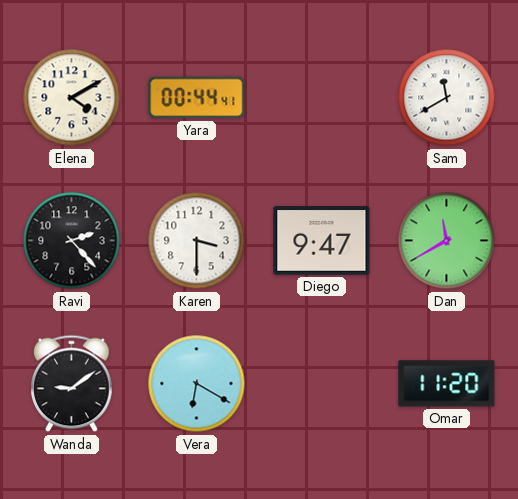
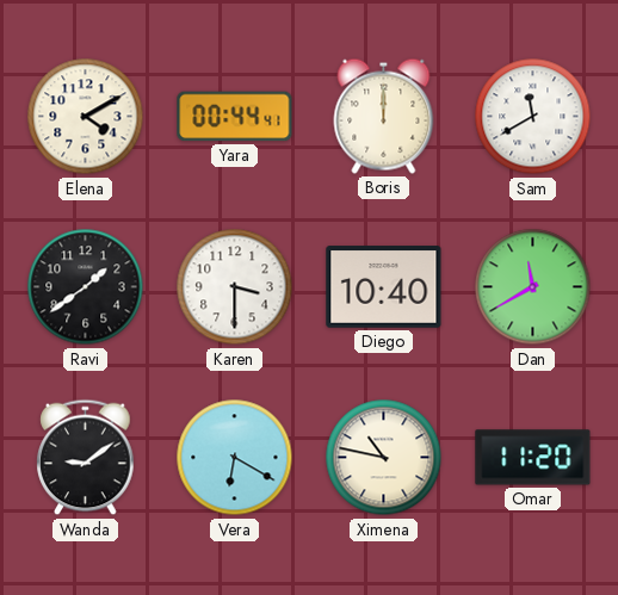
Boris: none -> 12:00 (384, 116)
Ravi: 2:23 -> 1:39 (86, 287)
Diego: 9:47 -> 10:40 (384, 287)
Ximena: none -> 10:47 (384, 458)
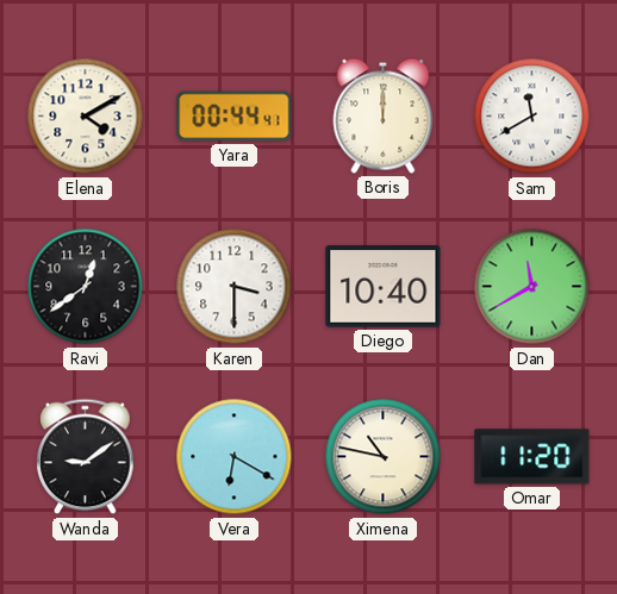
Ravi: 1:39 -> 12:39 (86, 287)
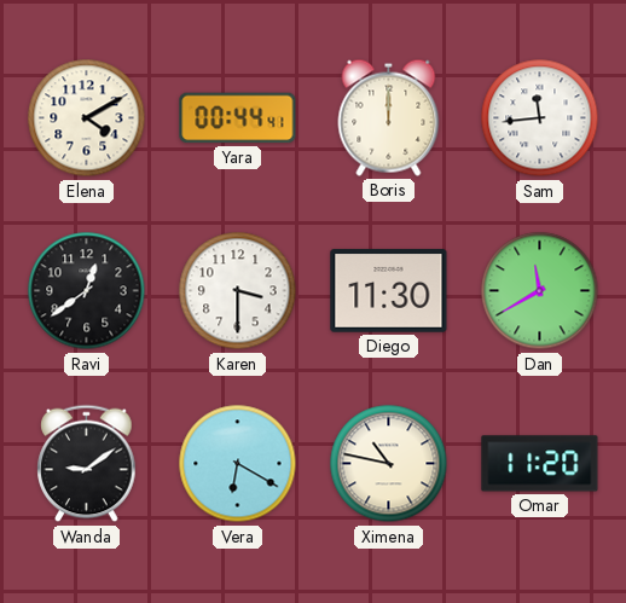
Sam: 11:40 -> 11:44 (540, 118)
Diego: 10:40 -> 11:30 (389, 291)
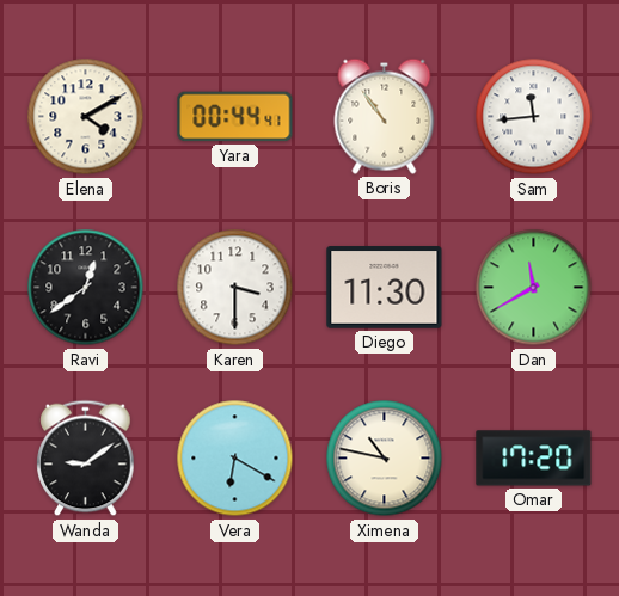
Boris: 12:00 -> 10:54 (385, 116)
Omar: 11:20 -> 17:20 (534, 459)
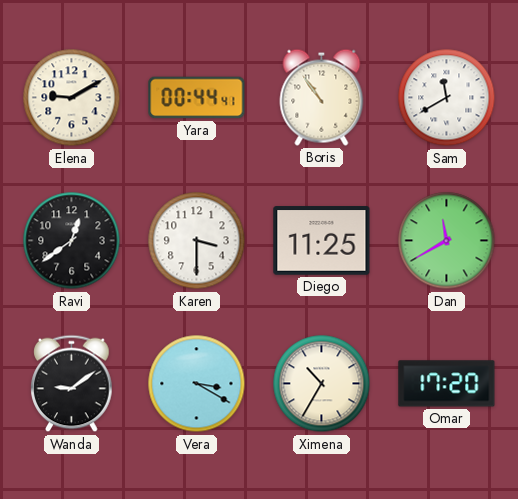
Elena: 4:10 -> 9:10 (72, 98)
Sam: 11:44 -> 11:40 (447, 98)
Diego: 11:30 -> 11:25 (322, 241)
Vera: 6:20 -> 3:20 (197, 384)
Ximena: 10:47 -> 10:35 (322, 384)
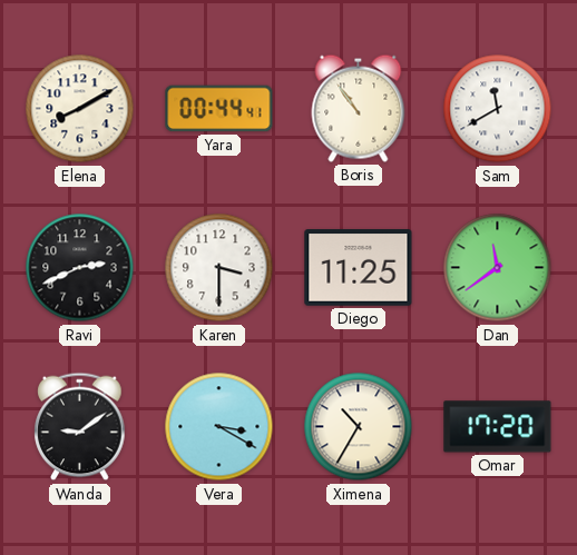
Elena: 9:10 -> 8:10 (80, 109)
Ravi: 12:39 -> 2:41 (80, 268)
Dan: 11:40 -> 11:39 (498, 268)
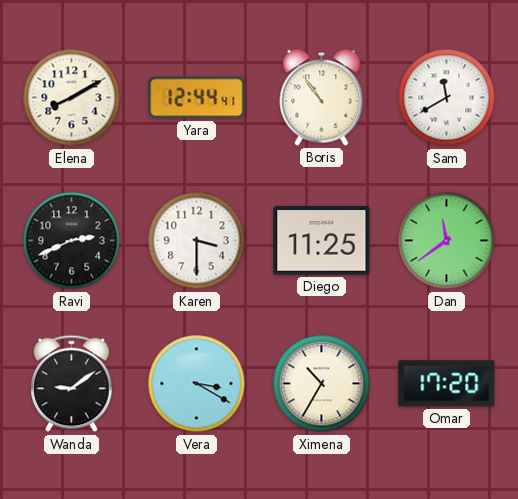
Yara: 00:44 -> 12:44 (197, 98)
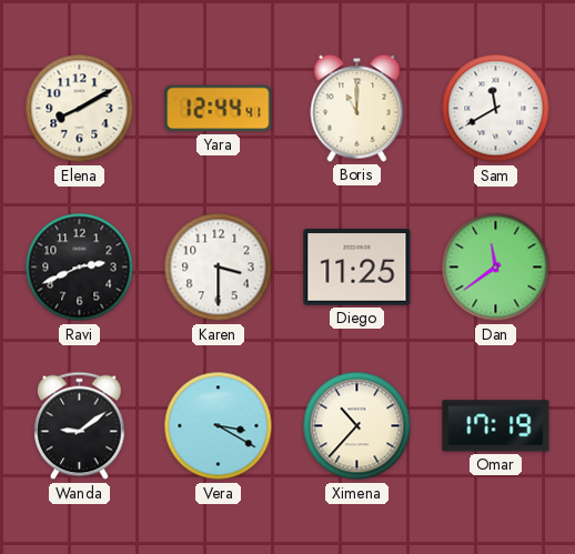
Boris: 10:54 -> 11:00 (357, 108)
Ximena: 10:35 -> 10:37 (357, 426)
Omar: 17:20 -> 17:19 (496, 426)
